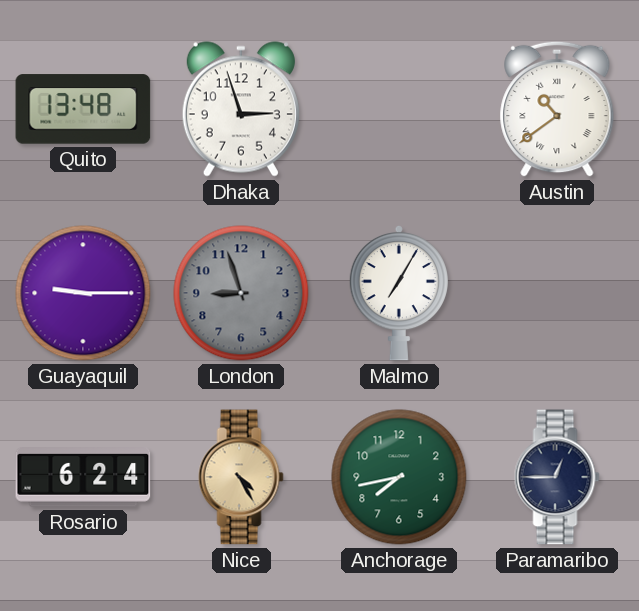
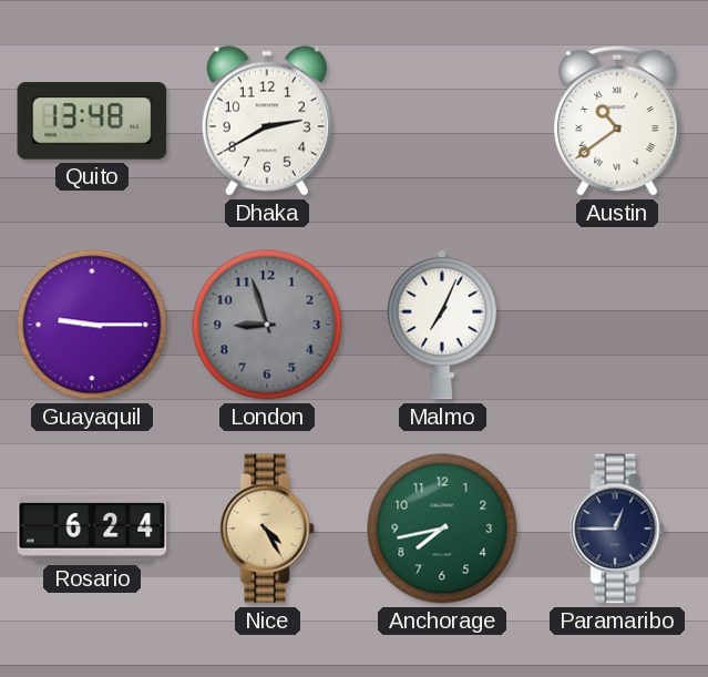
Dhaka: 2:57 -> 2:40 (267, 121)
Malmo: 7:05 -> 7:04 (442, 325)
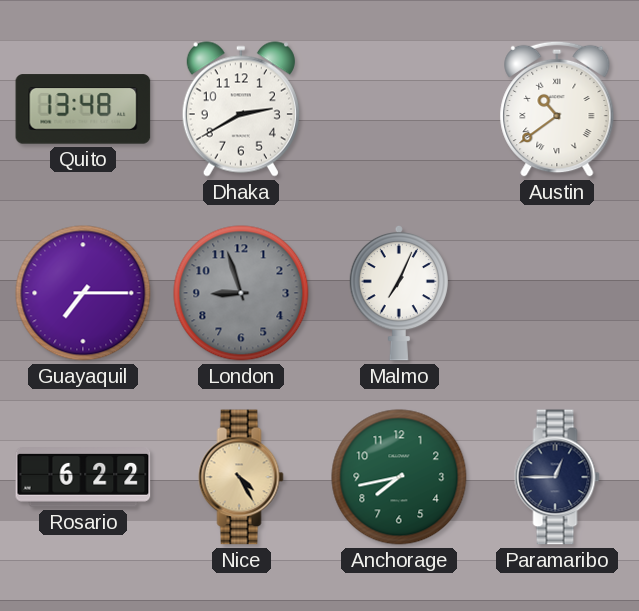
Guayaquil: 9:15 -> 7:15 (83, 293)
Rosario: 6:24 -> 6:22 (83, 478)
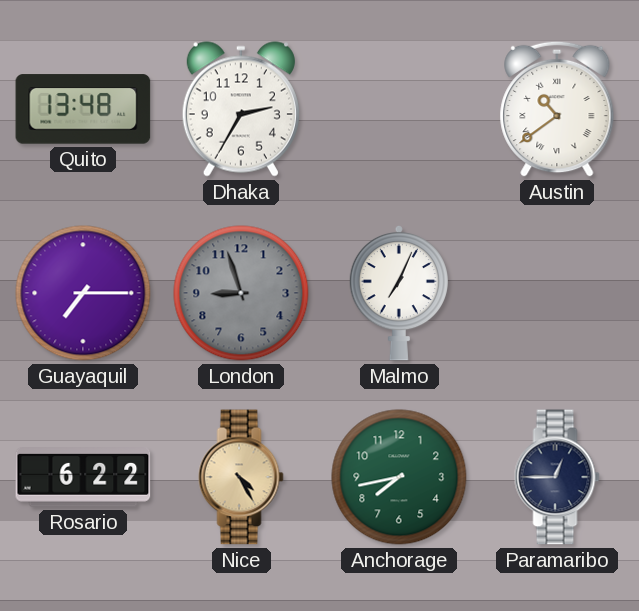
Dhaka: 2:40 -> 2:35 (241, 109)
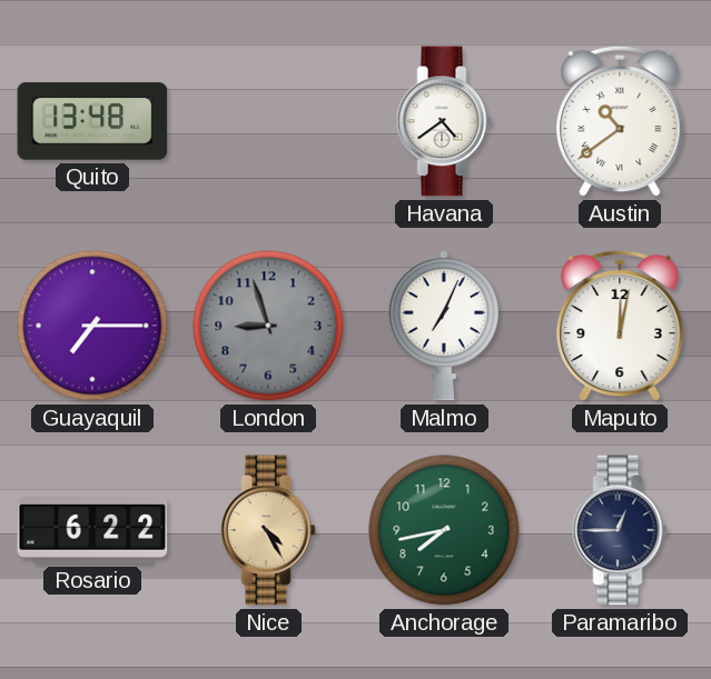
Dhaka: 2:35 -> none (241, 109)
Havana: none -> 4:39 (444, 121)
Maputo: none -> 12:02 (620, 326)
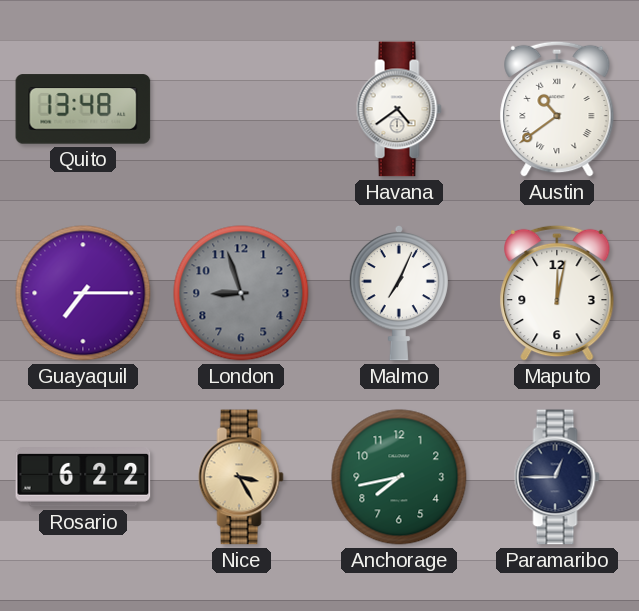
Nice: 4:25 -> 3:25 (241, 477)
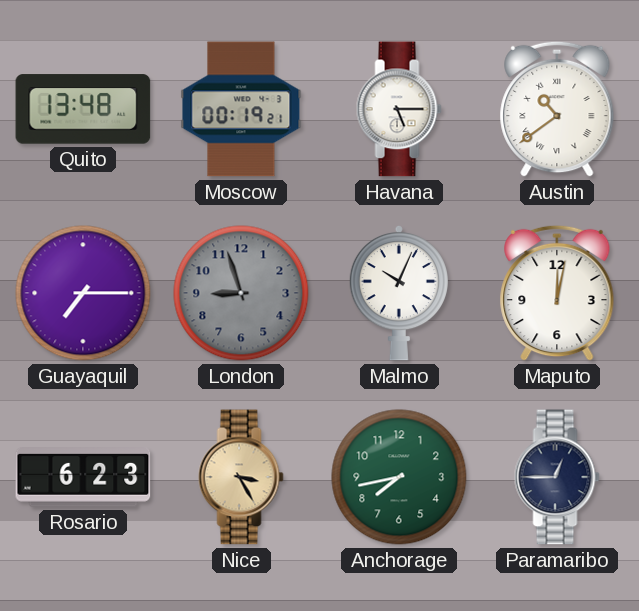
Moscow: none -> 00:19 (241, 109)
Havana: 4:39 -> 5:15 (399, 109)
Malmo: 7:04 -> 10:04 (399, 293)
Rosario: 6:22 -> 6:23 (83, 478)
